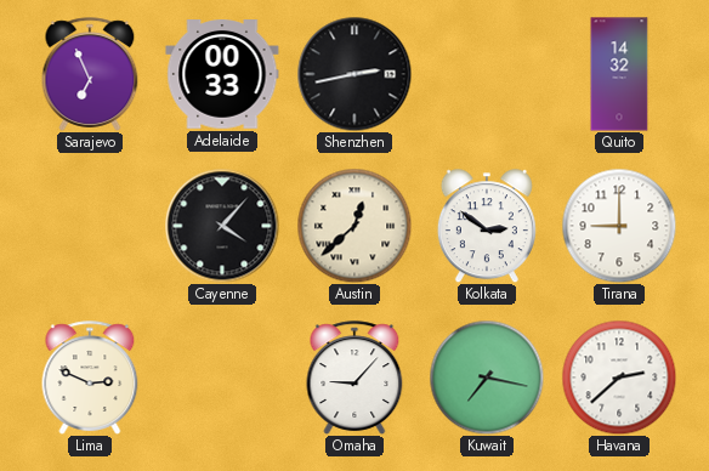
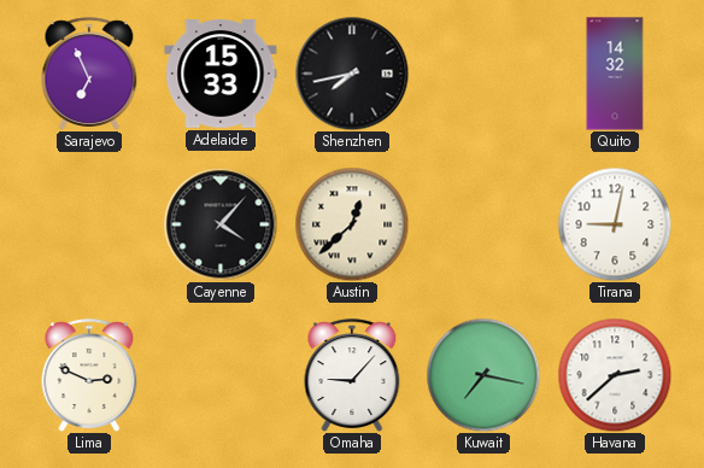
Adelaide: 00:33 -> 15:33 (221, 74)
Shenzhen: 2:43 -> 7:43 (352, 74)
Kolkata: 2:51 -> none (487, 226)
Tirana: 9:00 -> 9:02 (615, 224)
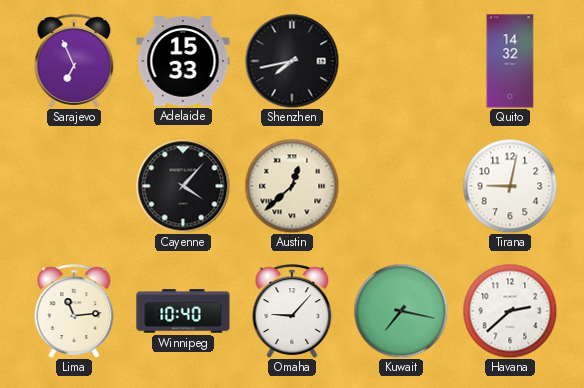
Lima: 2:49 -> 11:14 (74, 311)
Winnipeg: none -> 10:40 (183, 311)
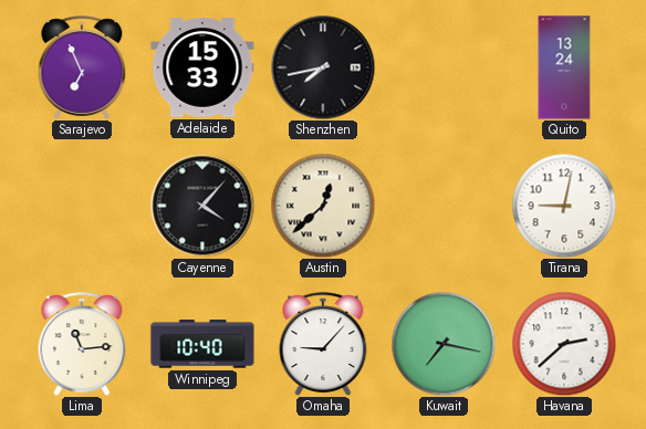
Quito: 14:32 -> 13:24 (564, 67)
